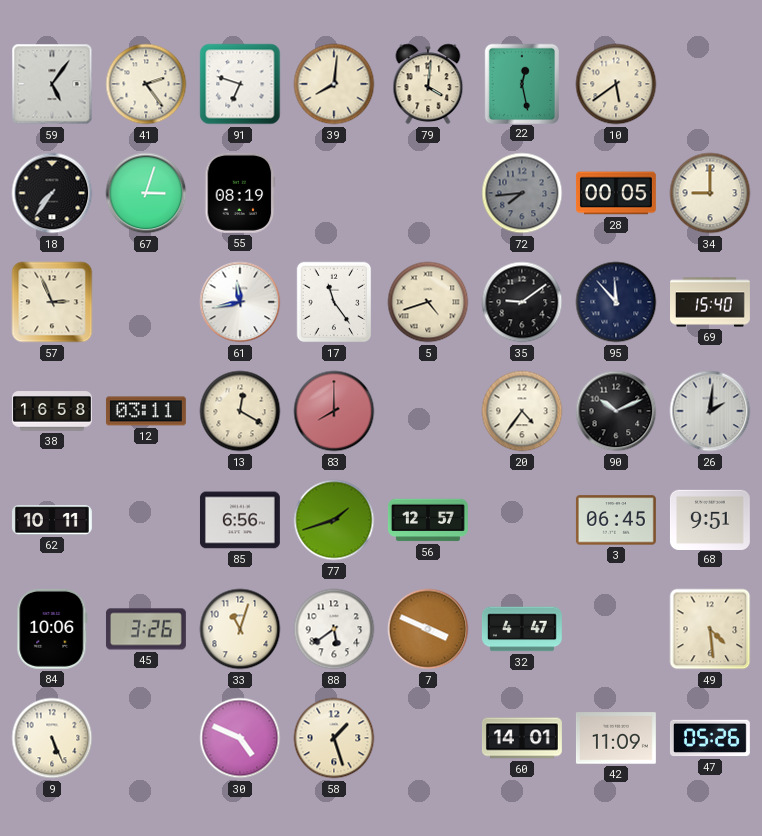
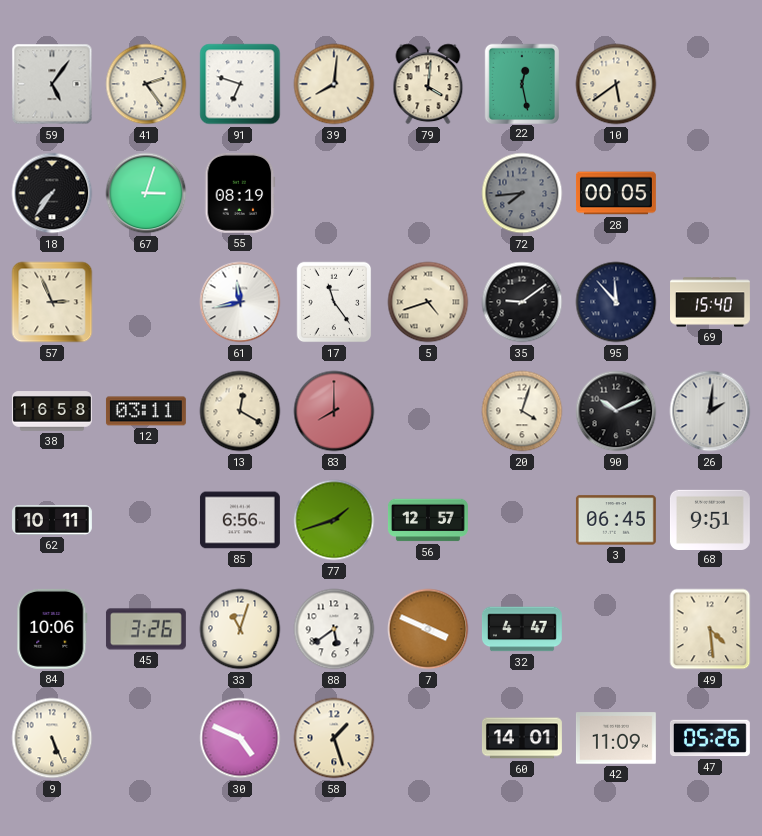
34: 9:00 -> none (710, 193)
20: 4:36 -> 4:03 (522, 411)
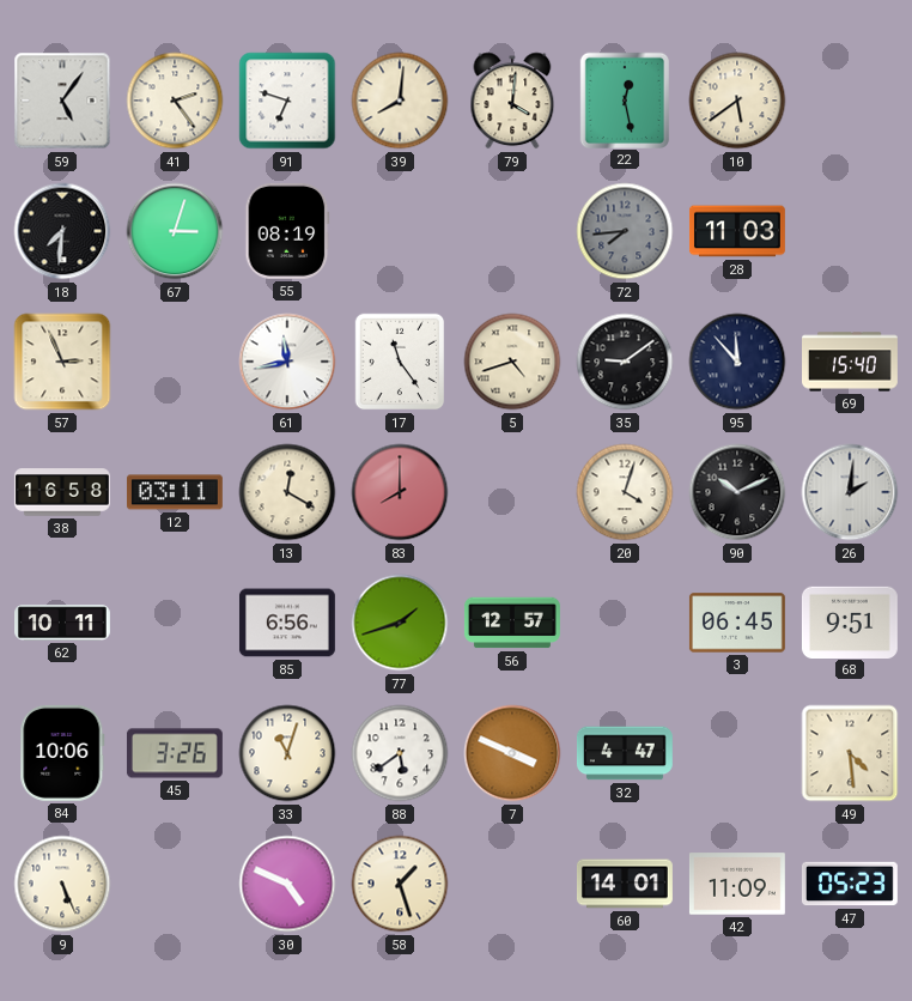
18: 7:36 -> 7:31 (62, 231)
28: 00:05 -> 11:03 (737, 231)
47: 05:26 -> 05:23 (850, 884)
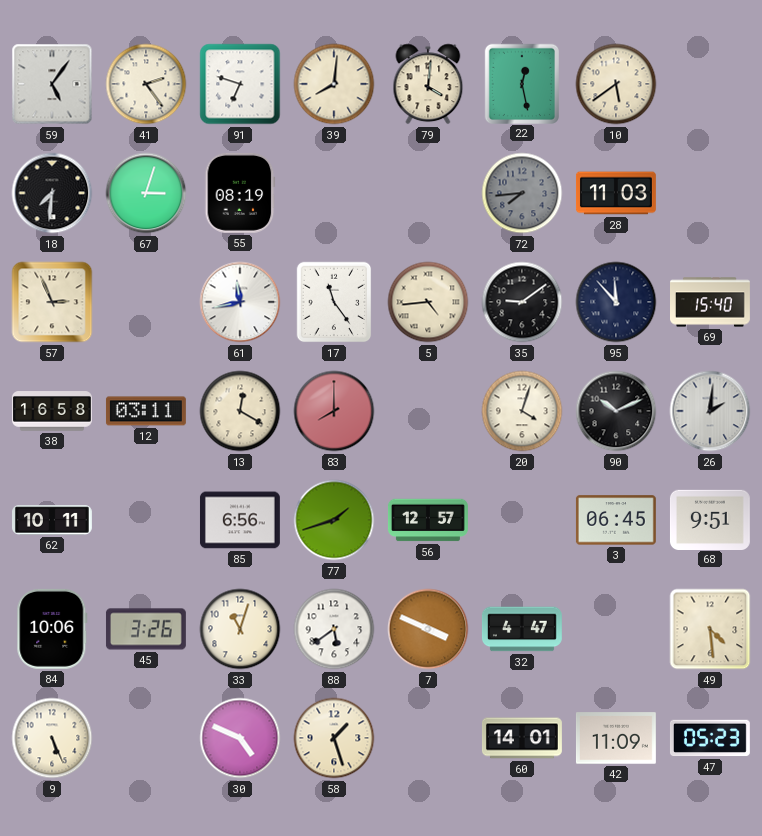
5: 4:42 -> 4:44 (428, 302)
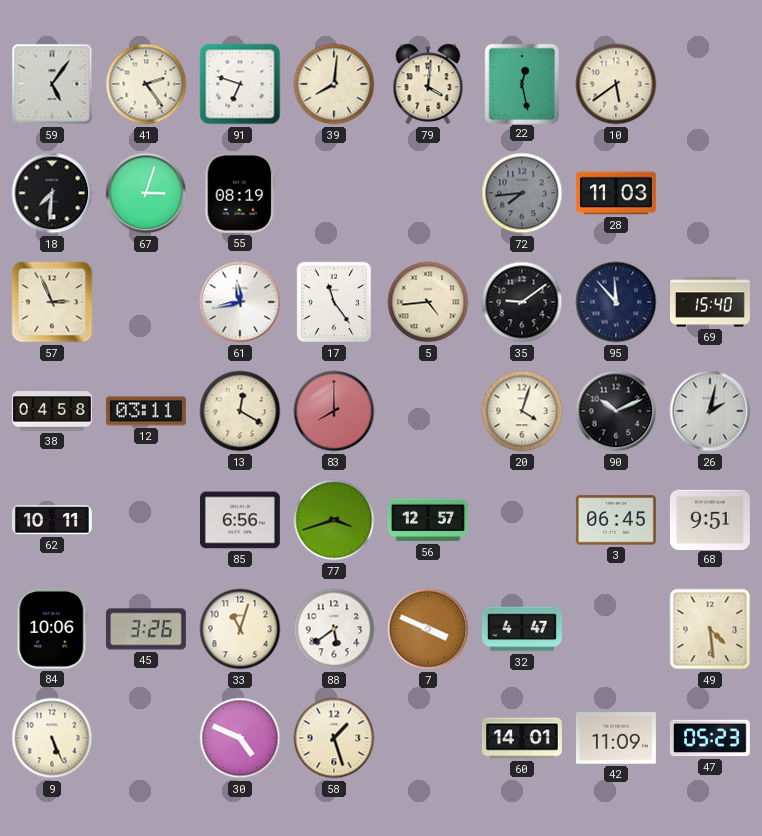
38: 16:58 -> 04:58 (52, 411)
26: 2:01 -> 2:02 (710, 411)
77: 1:42 -> 3:42 (334, 520)
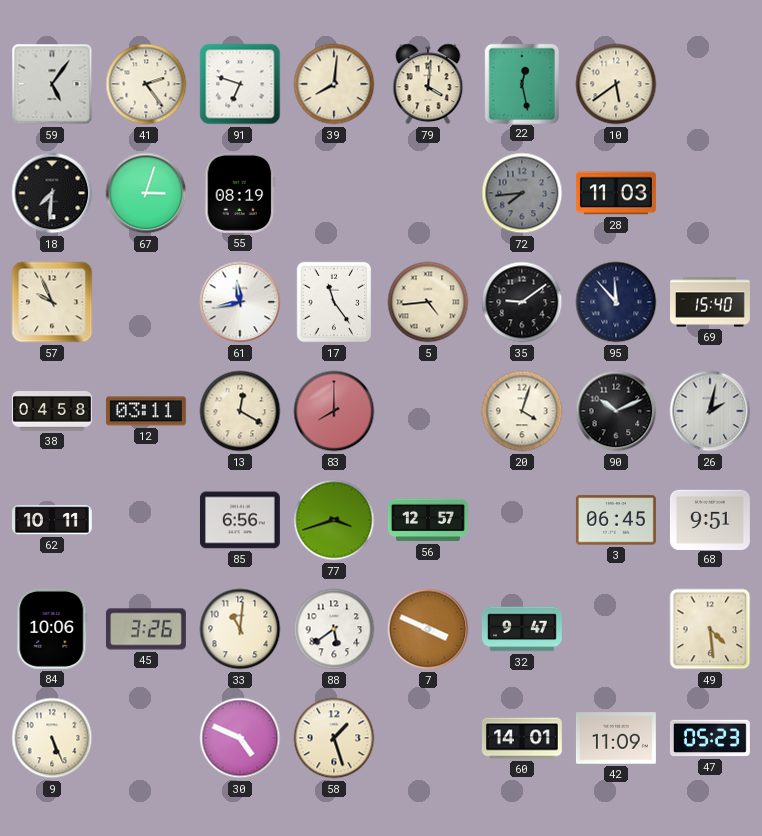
57: 2:56 -> 9:56 (52, 302)
33: 11:03 -> 11:01 (240, 629)
32: 4:47 -> 9:47 (522, 629)
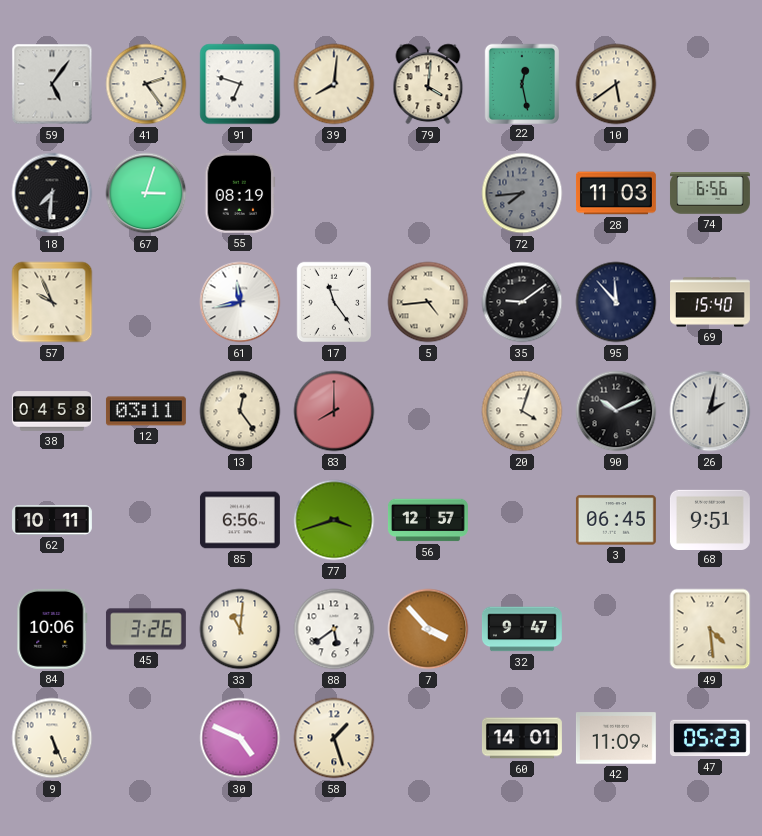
74: none -> 6:56 (710, 193)
13: 12:20 -> 12:24 (240, 411)
7: 3:49 -> 3:53 (428, 629)
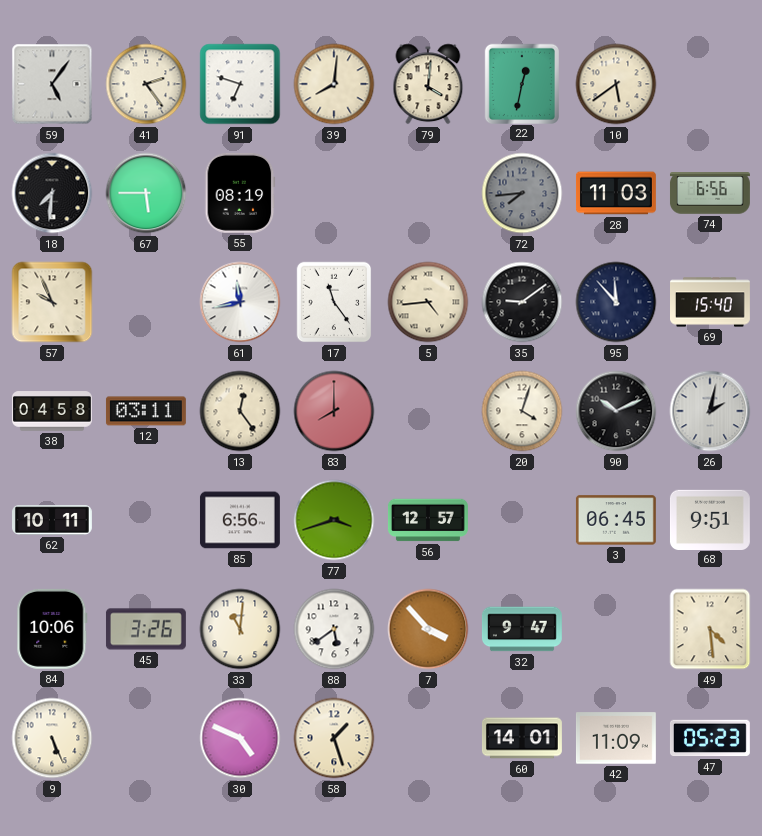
22: 12:28 -> 12:32 (521, 83)
67: 3:03 -> 5:45 (146, 193)
